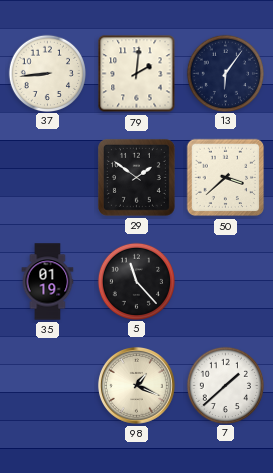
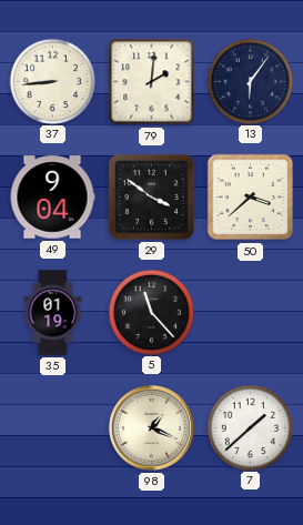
49: none -> 9:04 (52, 198)
29: 1:51 -> 3:51 (151, 196)
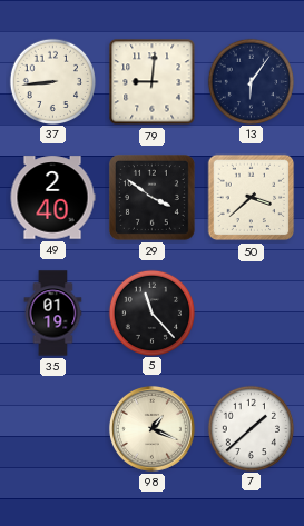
79: 2:01 -> 9:01 (153, 82)
49: 9:04 -> 2:40 (52, 198)
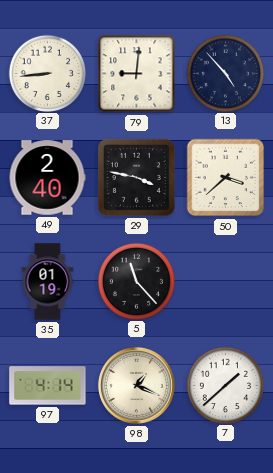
13: 6:06 -> 4:53 (225, 73)
29: 3:51 -> 3:47 (136, 177)
97: none -> 4:14 (48, 386)
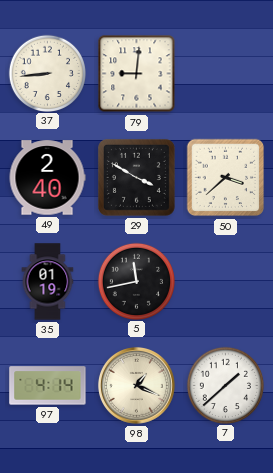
13: 4:53 -> none (225, 73)
29: 3:47 -> 3:50 (136, 177)
5: 11:23 -> 11:43 (136, 281)
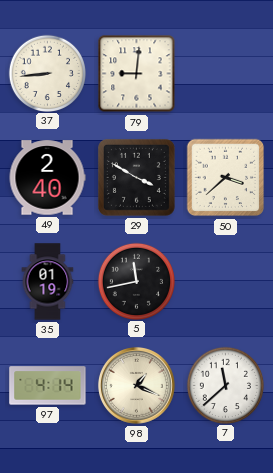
7: 1:38 -> 11:38 (225, 385)
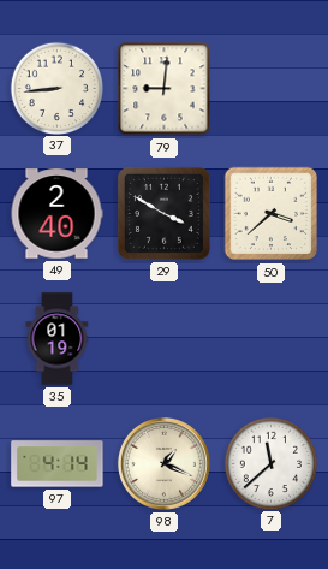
5: 11:43 -> none (136, 281)
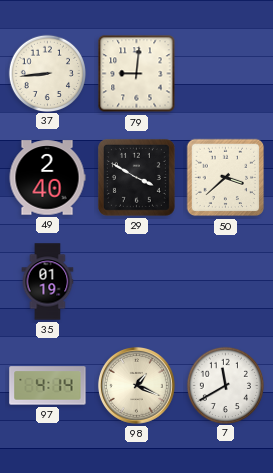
7: 11:38 -> 11:40 (225, 385)
